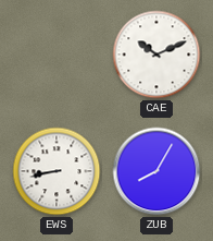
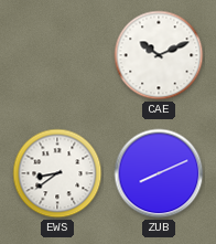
EWS: 8:43 -> 8:39 (57, 173)
ZUB: 8:05 -> 8:11 (159, 173)
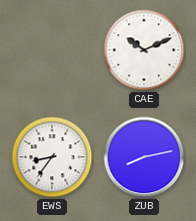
EWS: 8:39 -> 8:36 (52, 157)
ZUB: 8:11 -> 8:13 (144, 157)
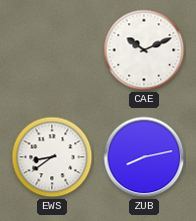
EWS: 8:36 -> 8:39 (52, 157)
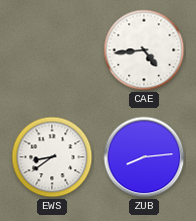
CAE: 10:11 -> 4:44 (144, 50)
ZUB: 8:13 -> 8:14 (144, 157)
